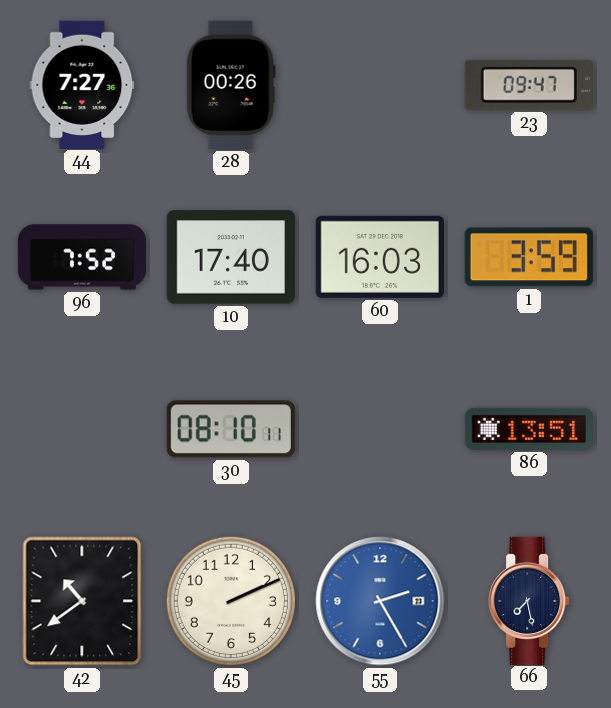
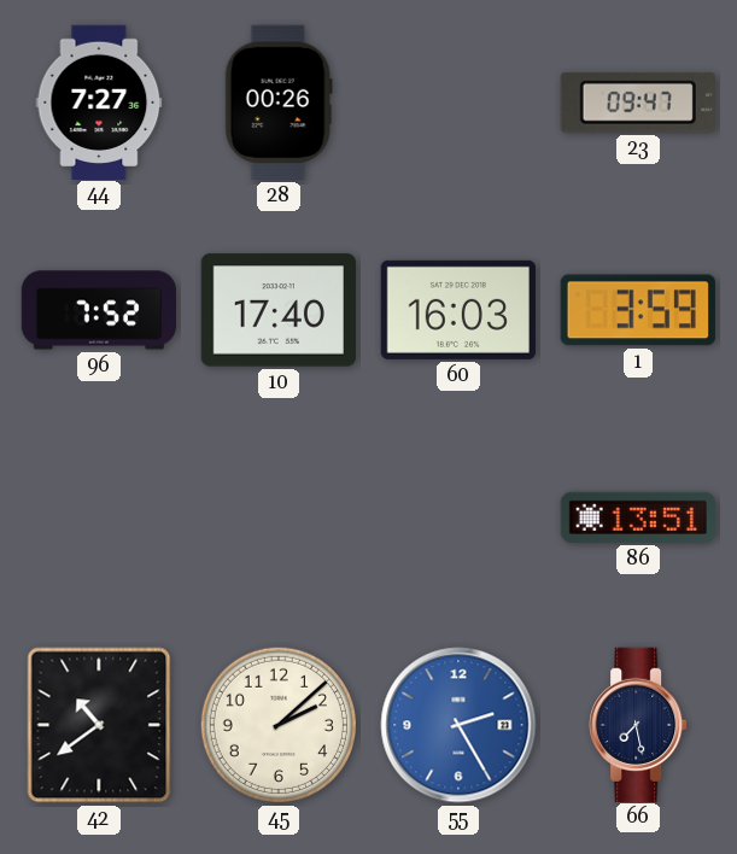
30: 08:10 -> none (231, 429)
45: 2:11 -> 2:08 (279, 725)
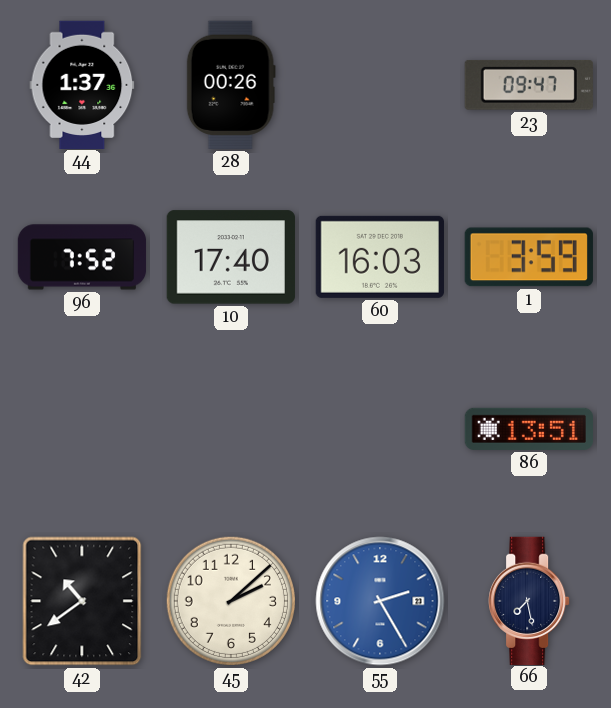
44: 7:27 -> 1:37 (82, 84)
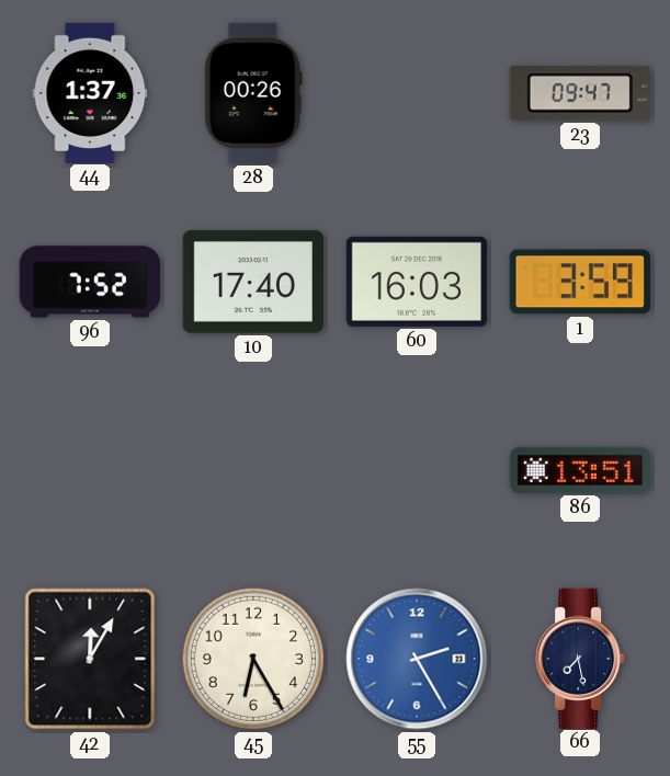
42: 10:39 -> 12:05 (90, 659)
45: 2:08 -> 6:25 (253, 659)
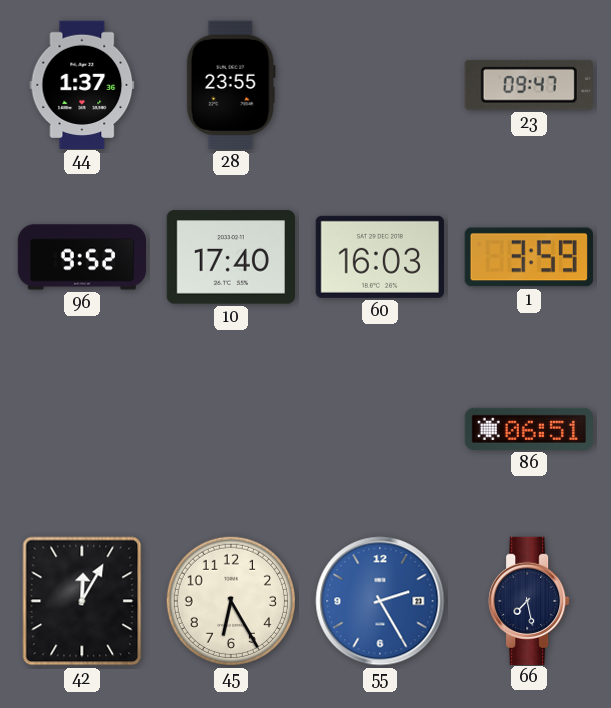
28: 00:26 -> 23:55 (231, 85)
96: 7:52 -> 9:52 (82, 257)
86: 13:51 -> 06:51 (528, 429)
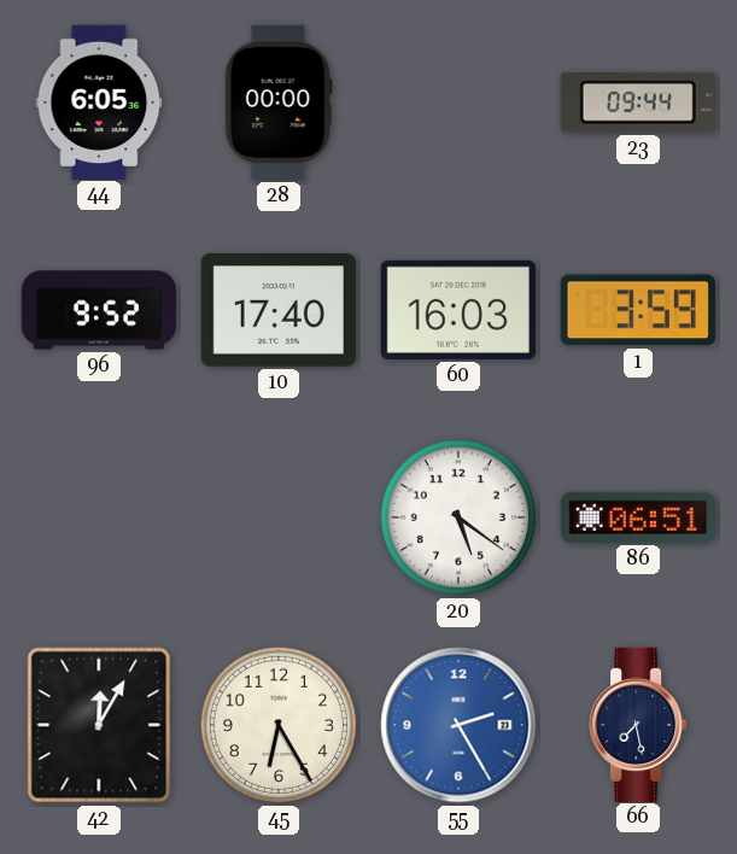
44: 1:37 -> 6:05 (99, 101)
28: 23:55 -> 00:00 (279, 103)
23: 09:47 -> 09:44 (638, 103)
20: none -> 5:21 (458, 517)
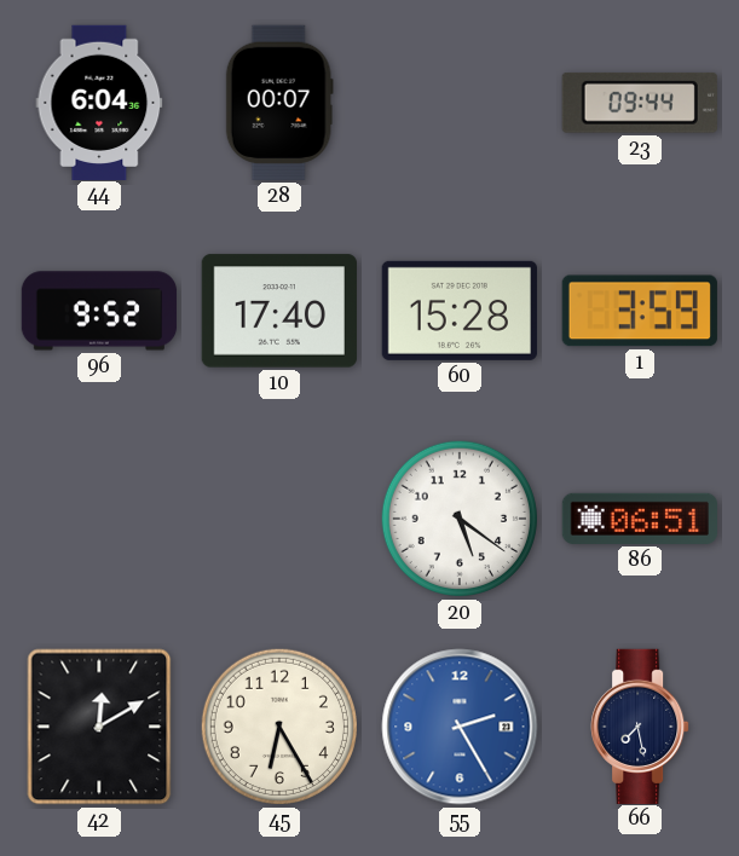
44: 6:05 -> 6:04 (99, 102)
28: 00:00 -> 00:07 (279, 103)
60: 16:03 -> 15:28 (460, 311)
42: 12:05 -> 12:10 (99, 727)
